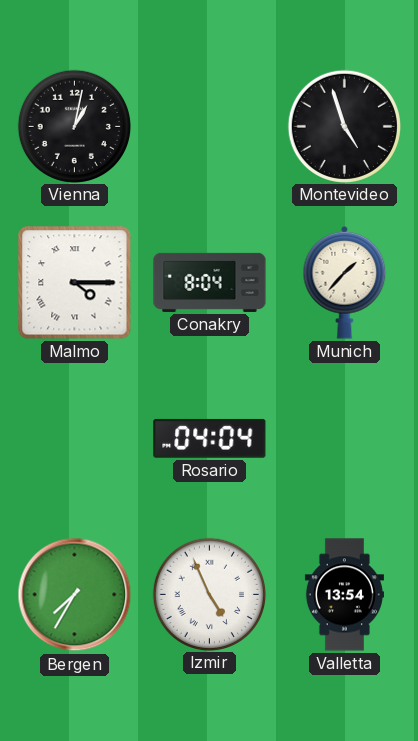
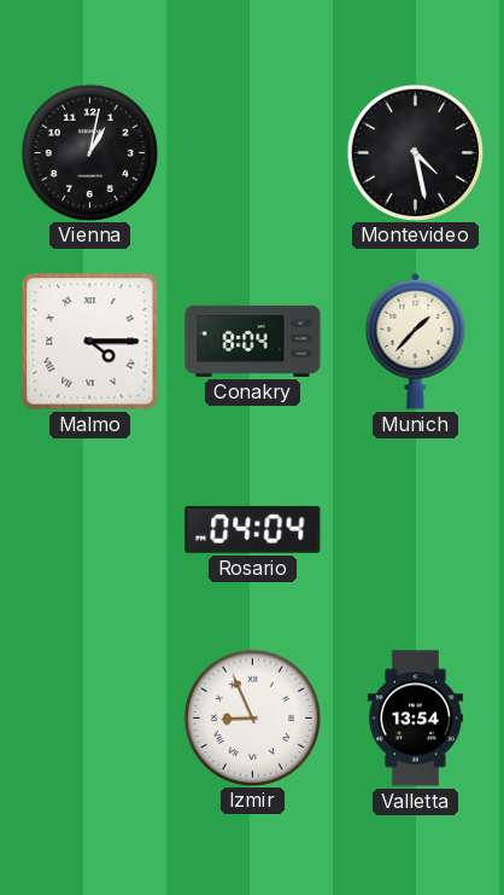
Montevideo: 4:57 -> 4:28 (415, 152)
Bergen: 7:35 -> none (75, 595)
Izmir: 4:56 -> 8:56 (252, 717)
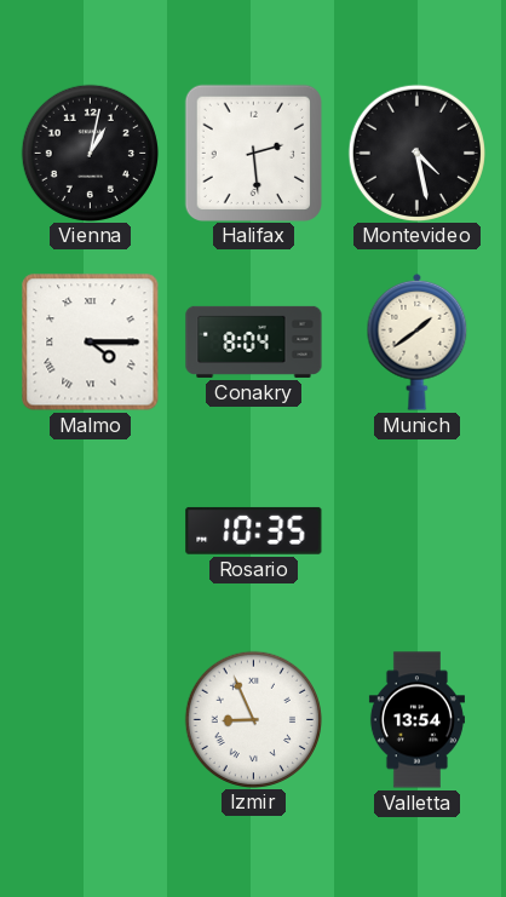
Halifax: none -> 2:29 (253, 153)
Munich: 1:37 -> 1:39 (418, 341)
Rosario: 04:04 -> 10:35 (254, 530)
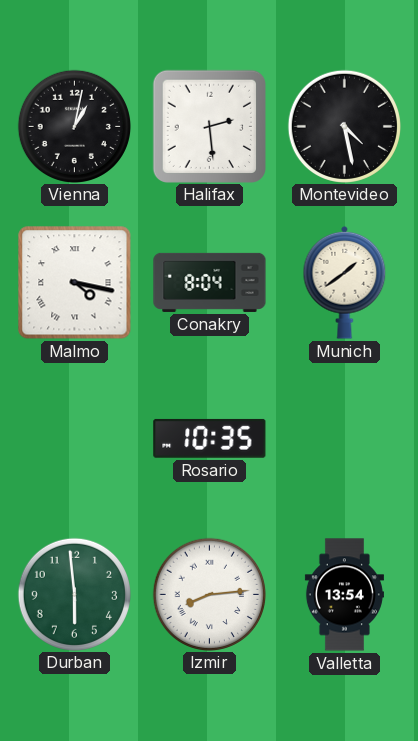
Malmo: 4:15 -> 4:17 (75, 283)
Durban: none -> 5:59 (74, 594)
Izmir: 8:56 -> 8:14 (209, 594)
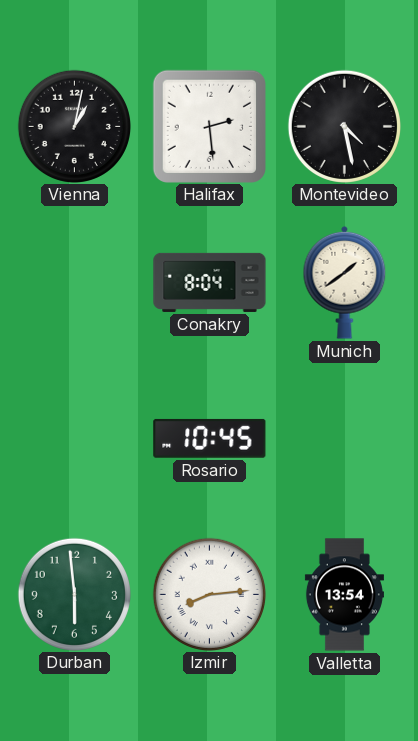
Malmo: 4:17 -> none (75, 283)
Rosario: 10:35 -> 10:45 (210, 438)
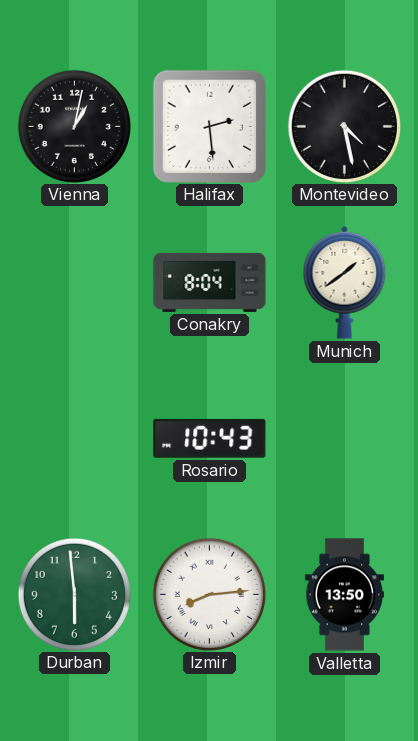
Rosario: 10:45 -> 10:43 (210, 438)
Valletta: 13:54 -> 13:50 (344, 595)
